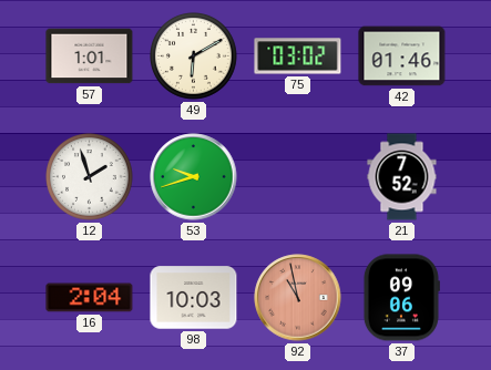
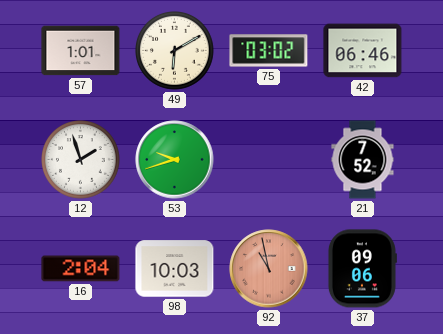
42: 01:46 -> 06:46 (363, 51)
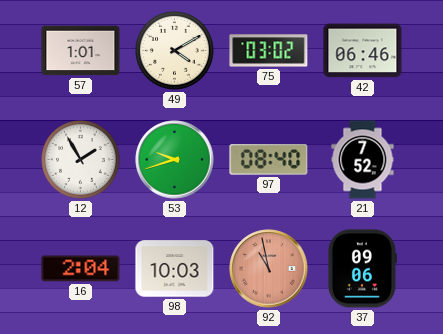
49: 6:10 -> 4:10 (175, 51)
12: 1:57 -> 1:55 (81, 160)
97: none -> 08:40 (269, 160)
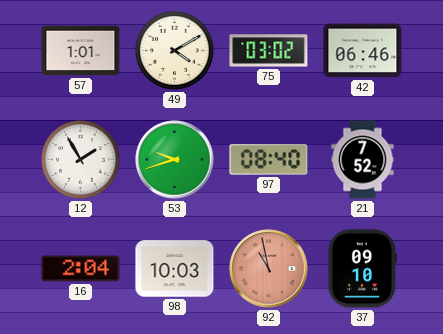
37: 09:06 -> 09:10 (362, 269)
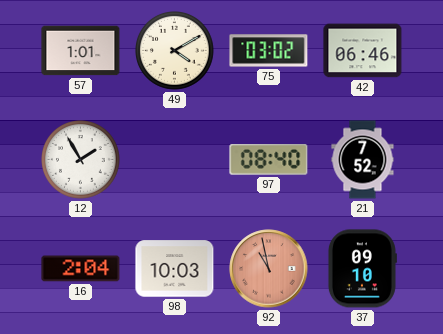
53: 9:42 -> none (175, 160)
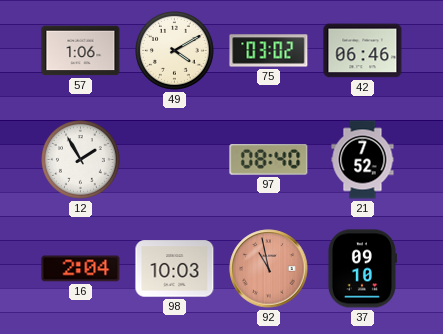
57: 1:01 -> 1:06 (81, 51)
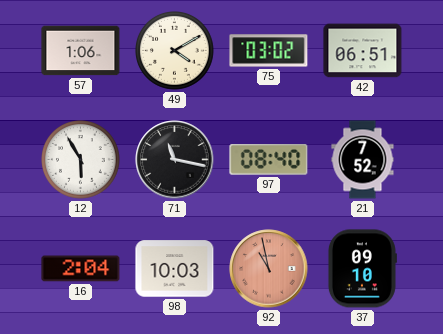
42: 06:46 -> 06:51 (363, 51)
12: 1:55 -> 5:55 (81, 160)
71: none -> 11:17 (175, 160)
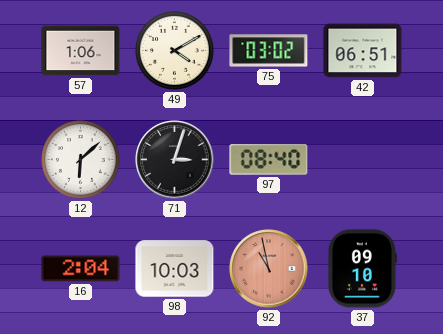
12: 5:55 -> 6:08 (81, 160)
71: 11:17 -> 3:03 (175, 160)
21: 7:52 -> none (363, 160)
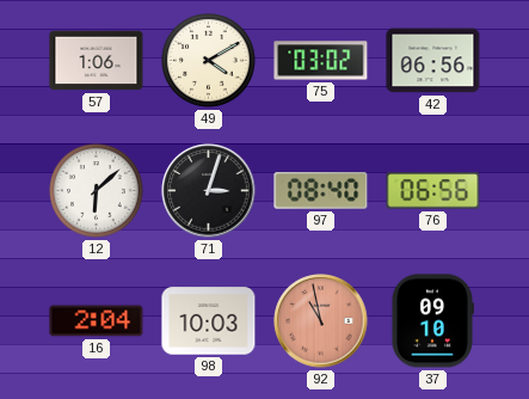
42: 06:51 -> 06:56 (433, 61)
76: none -> 06:56 (433, 191)
